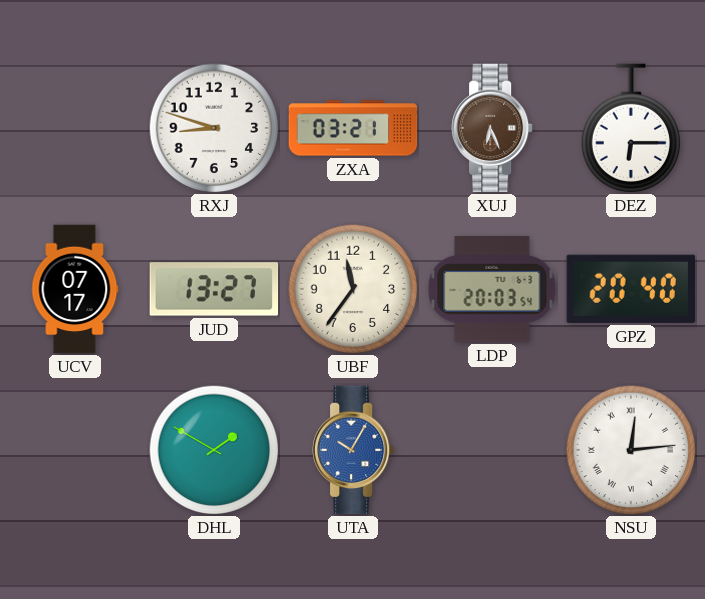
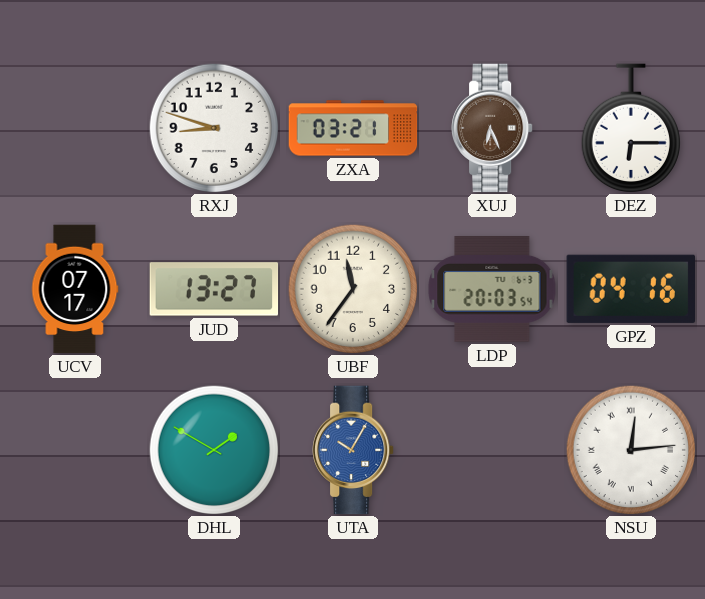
GPZ: 20:40 -> 04:16 (630, 289)
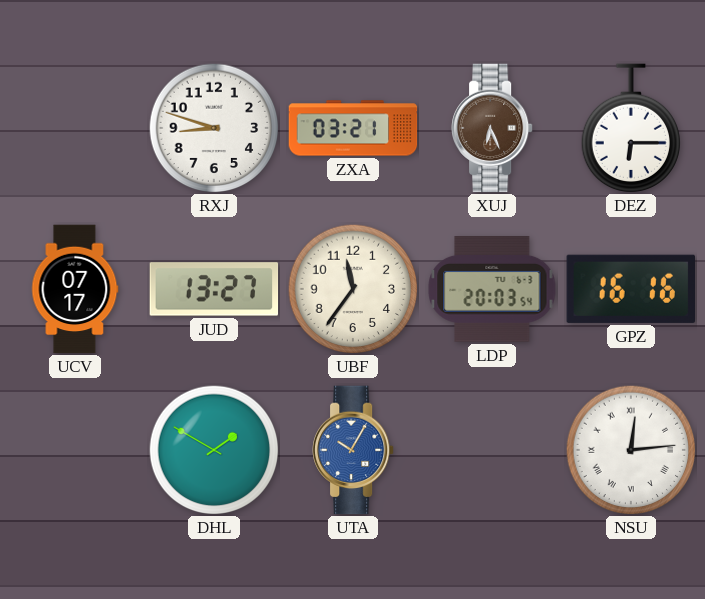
GPZ: 04:16 -> 16:16 (630, 289)
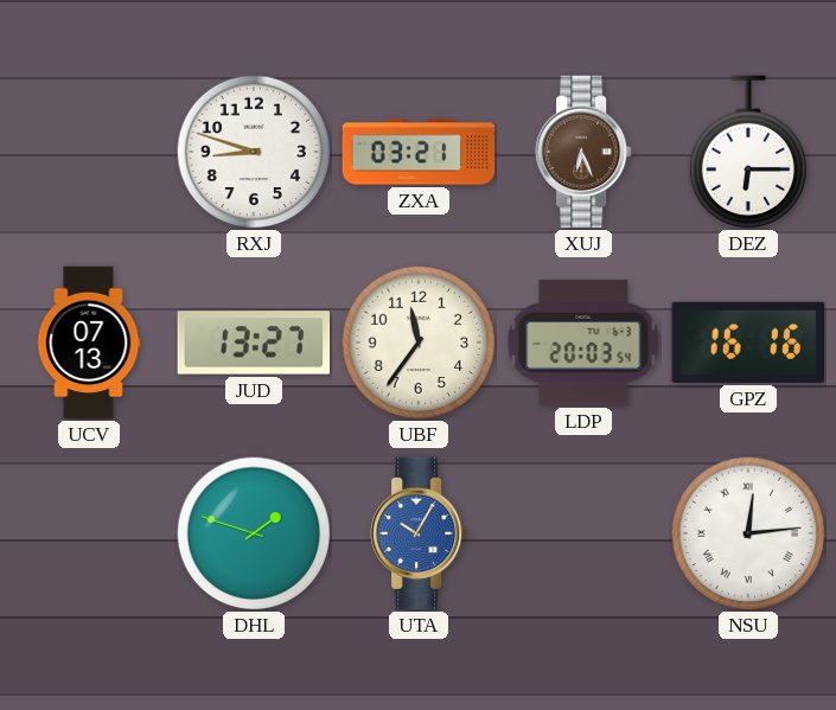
UCV: 07:17 -> 07:13 (89, 343)
DHL: 1:50 -> 1:48 (254, 533)
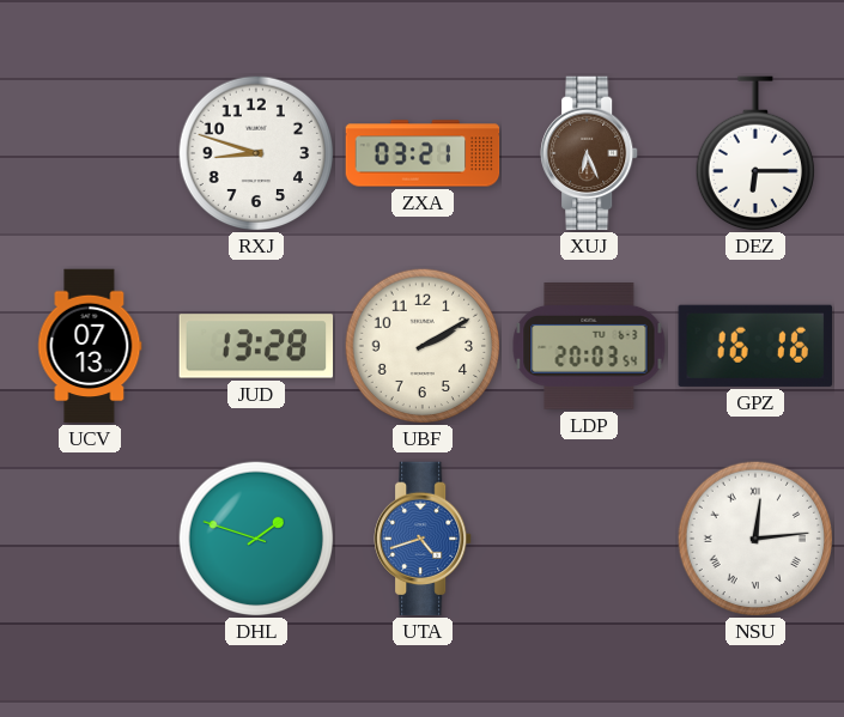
JUD: 13:27 -> 13:28 (256, 346)
UBF: 11:36 -> 2:10 (423, 346)
UTA: 10:05 -> 4:42 (424, 539)
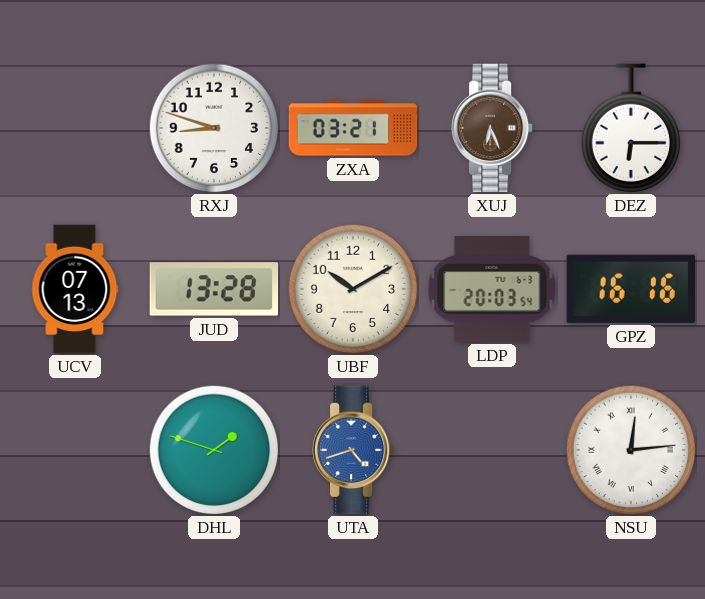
UBF: 2:10 -> 10:10 (353, 289)
